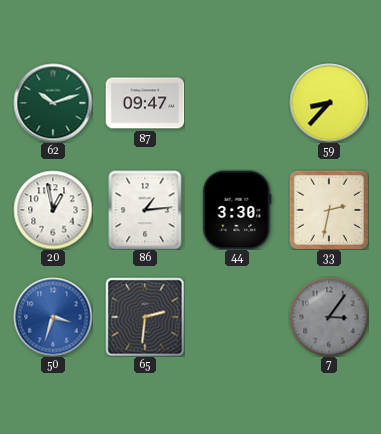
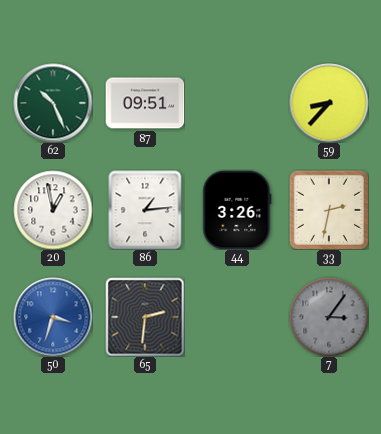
62: 10:12 -> 10:26 (53, 103)
87: 09:47 -> 09:51 (145, 103)
44: 3:30 -> 3:26 (237, 210)
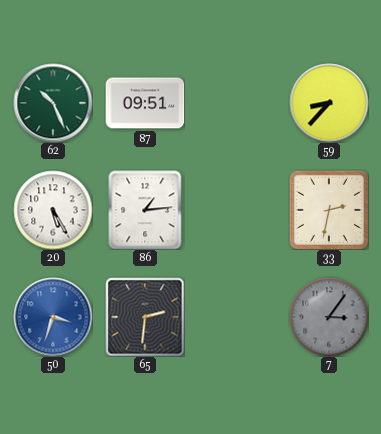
20: 12:58 -> 5:25 (53, 210)
44: 3:26 -> none (237, 210)
